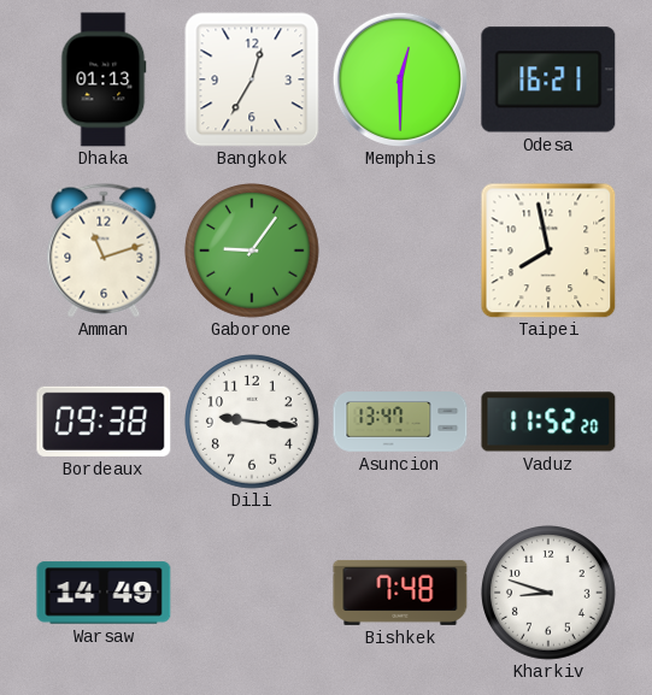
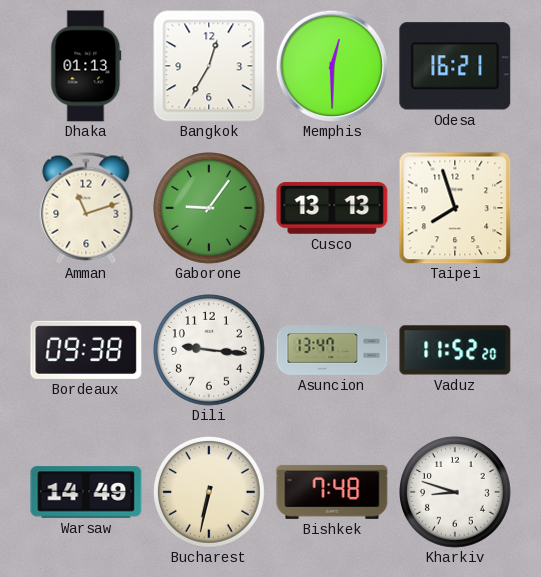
Cusco: none -> 13:13 (332, 208)
Taipei: 7:58 -> 7:57 (455, 208)
Bucharest: none -> 6:32 (210, 493)
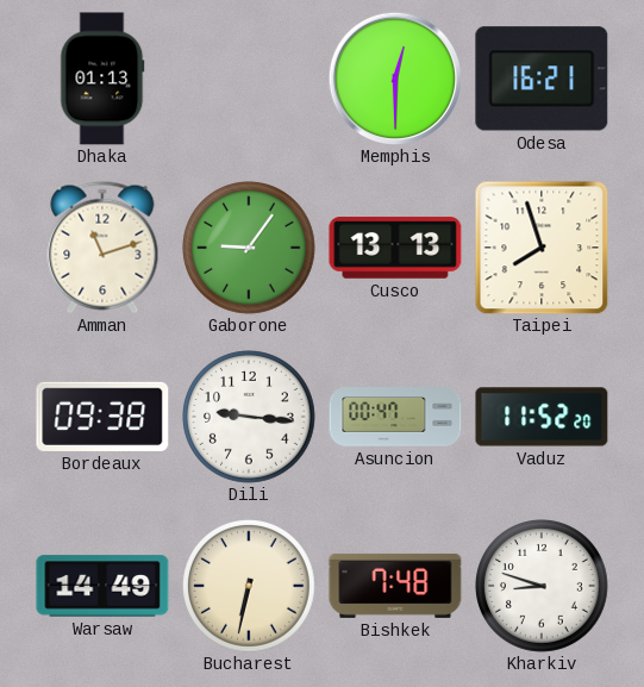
Bangkok: 12:35 -> none (209, 66)
Asuncion: 13:47 -> 00:47 (395, 417)
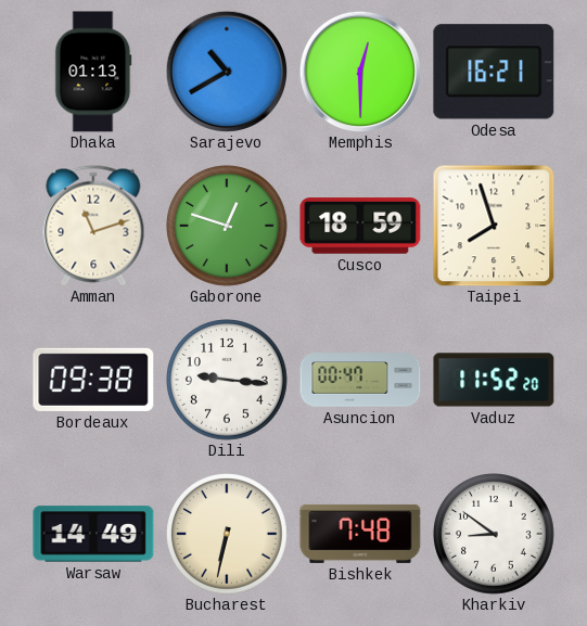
Sarajevo: none -> 10:40 (226, 71)
Gaborone: 9:06 -> 12:48 (228, 227)
Cusco: 13:13 -> 18:59 (360, 226)
Kharkiv: 8:48 -> 8:51 (495, 535)
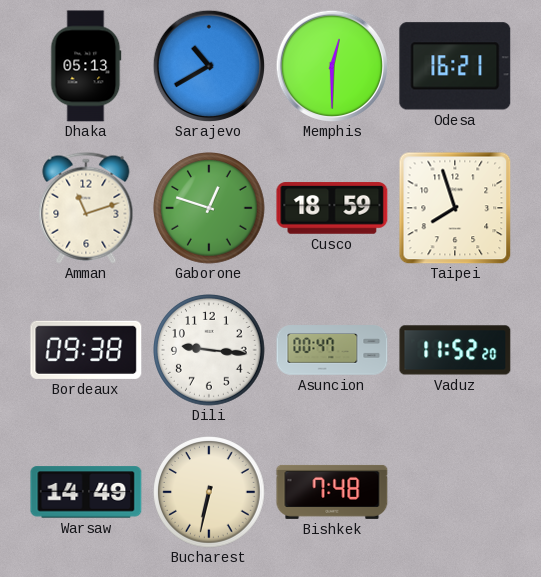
Dhaka: 01:13 -> 05:13 (86, 66)
Kharkiv: 8:51 -> none (495, 535)
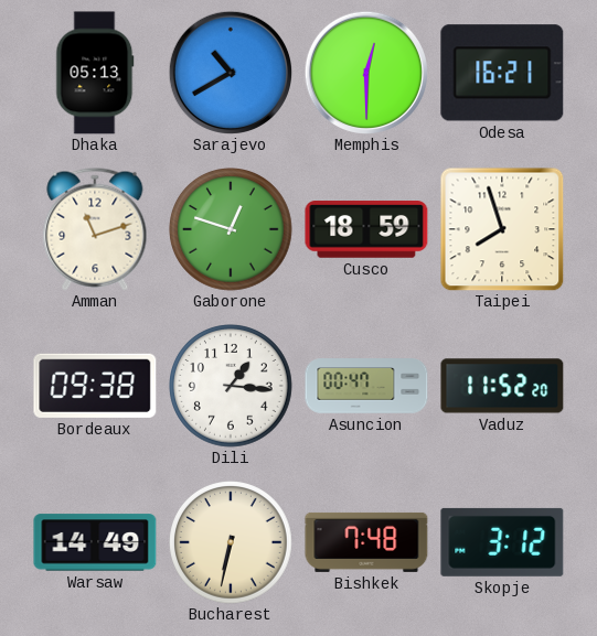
Dili: 9:16 -> 1:16 (232, 387)
Skopje: none -> 3:12 (502, 542)
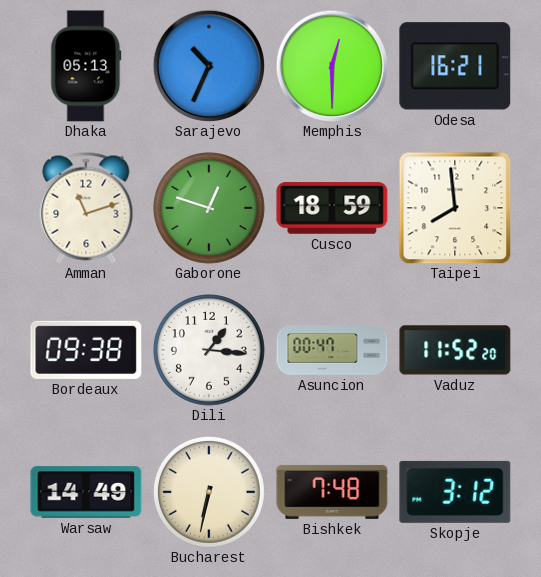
Sarajevo: 10:40 -> 10:34 (208, 65)
Taipei: 7:57 -> 7:59 (455, 208)
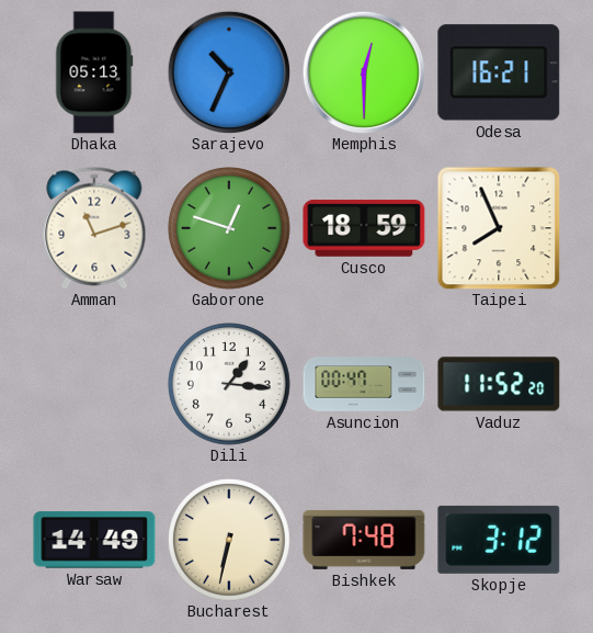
Taipei: 7:59 -> 7:56 (499, 228)
Bordeaux: 09:38 -> none (86, 350)
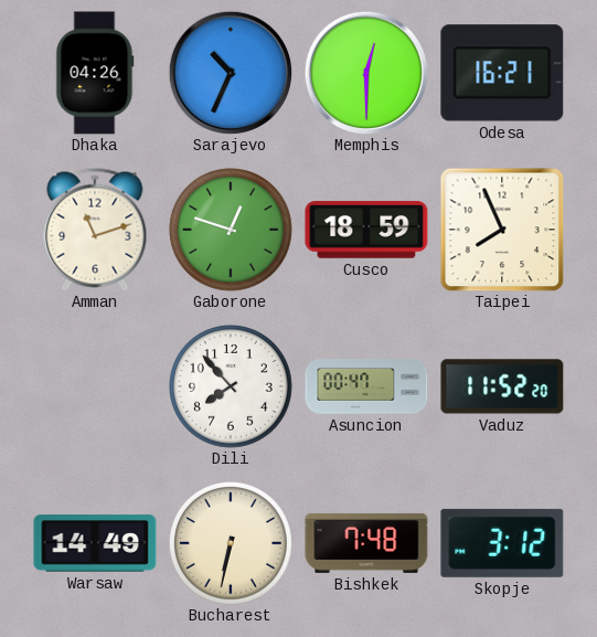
Dhaka: 05:13 -> 04:26 (95, 73)
Dili: 1:16 -> 7:53 (232, 387)
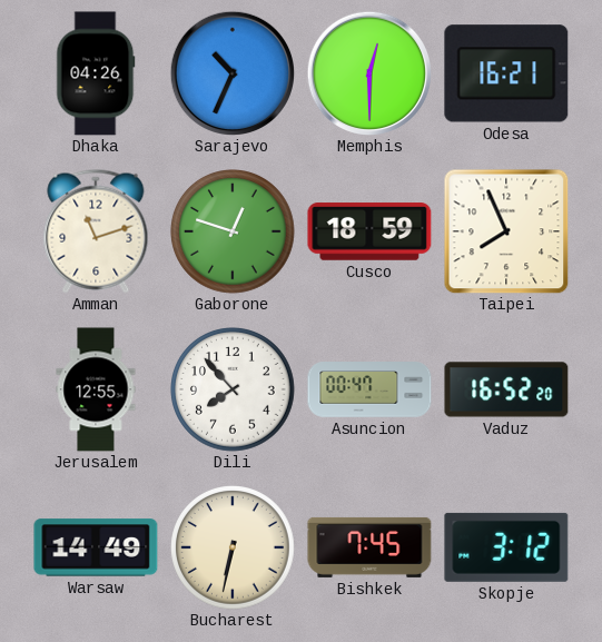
Jerusalem: none -> 12:55 (96, 389)
Vaduz: 11:52 -> 16:52 (506, 389)
Bishkek: 7:48 -> 7:45 (369, 547)
